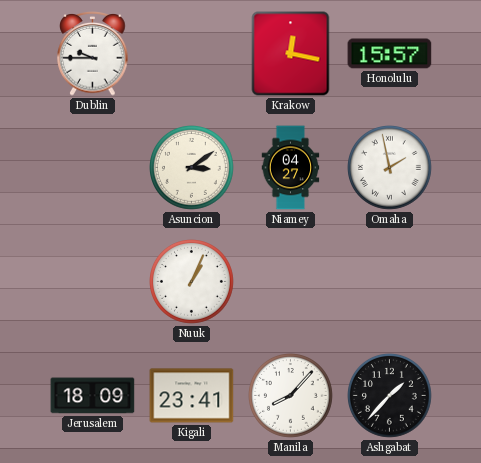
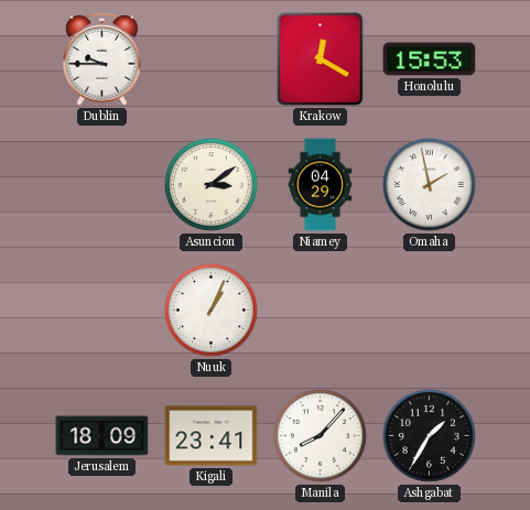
Krakow: 12:17 -> 12:20 (321, 59)
Honolulu: 15:57 -> 15:53 (430, 59)
Niamey: 04:27 -> 04:29 (321, 185)
Ashgabat: 1:37 -> 1:35 (430, 436)
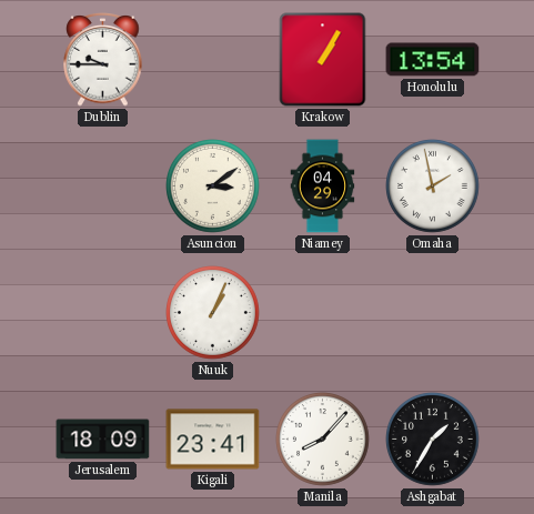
Krakow: 12:20 -> 1:05 (323, 60)
Honolulu: 15:53 -> 13:54 (433, 60)
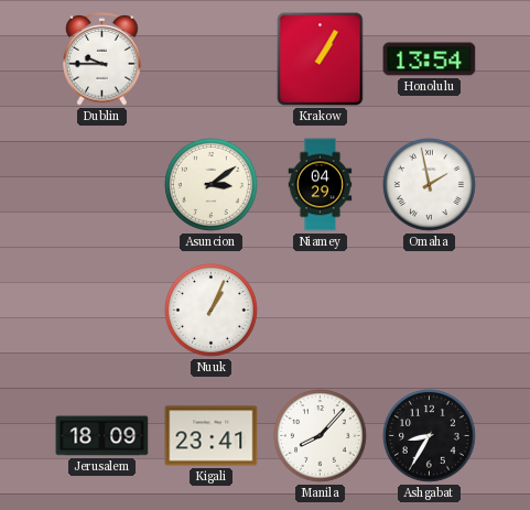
Ashgabat: 1:35 -> 8:35 (430, 436)
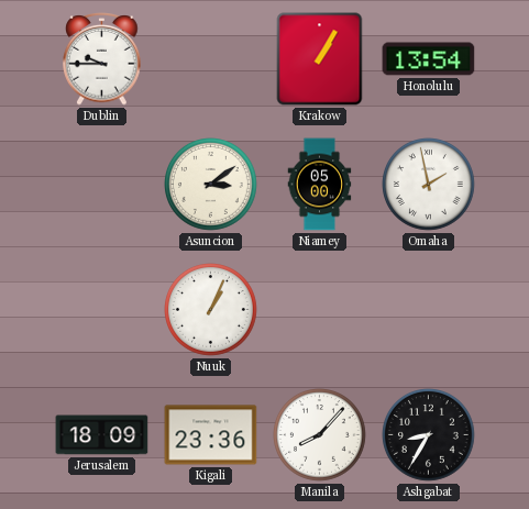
Niamey: 04:29 -> 05:00 (320, 185)
Kigali: 23:41 -> 23:36 (211, 435)
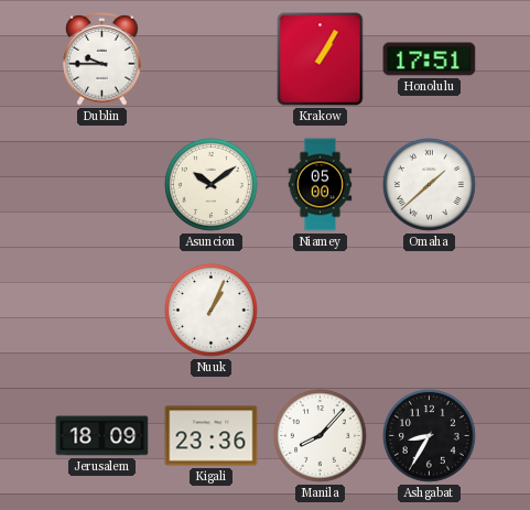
Honolulu: 13:54 -> 17:51 (430, 59)
Asuncion: 3:09 -> 10:09 (212, 185)
Omaha: 1:58 -> 1:38 (430, 185)
